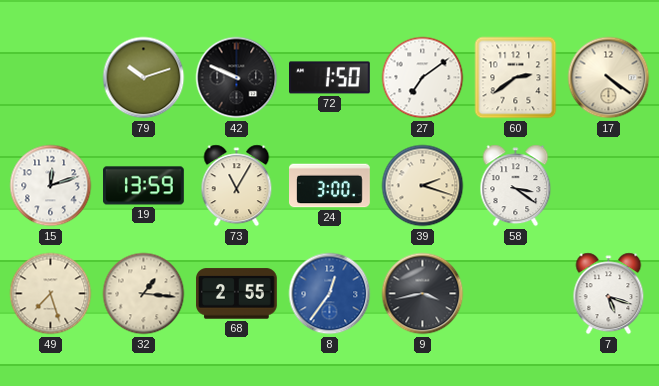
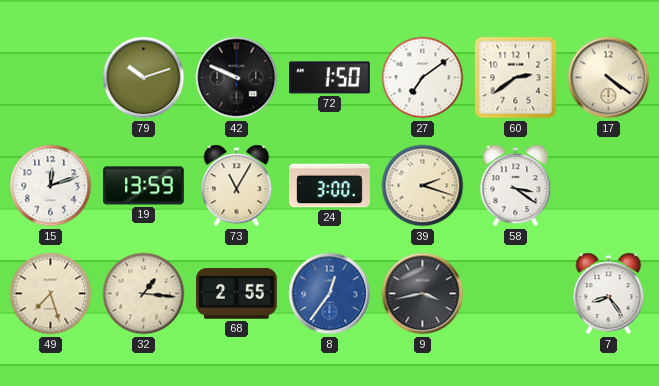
7: 5:18 -> 8:24 (609, 294)
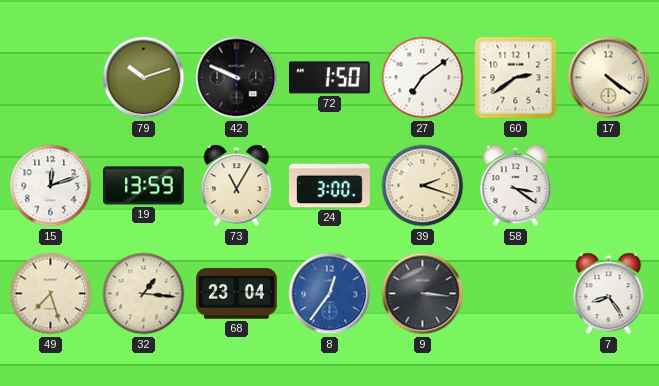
68: 2:55 -> 23:04 (237, 294)
9: 3:43 -> 3:16 (423, 294)
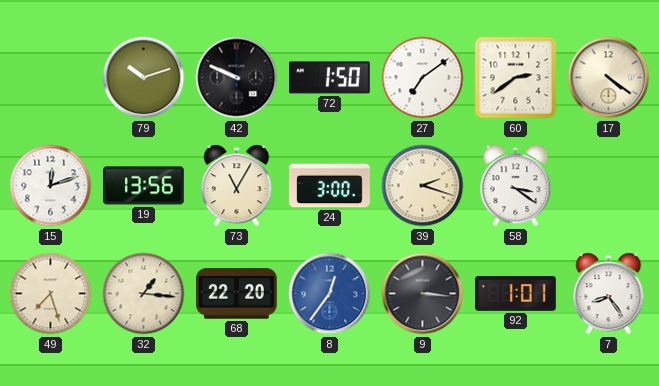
19: 13:59 -> 13:56 (144, 186)
68: 23:04 -> 22:20 (237, 294)
92: none -> 1:01 (516, 293)
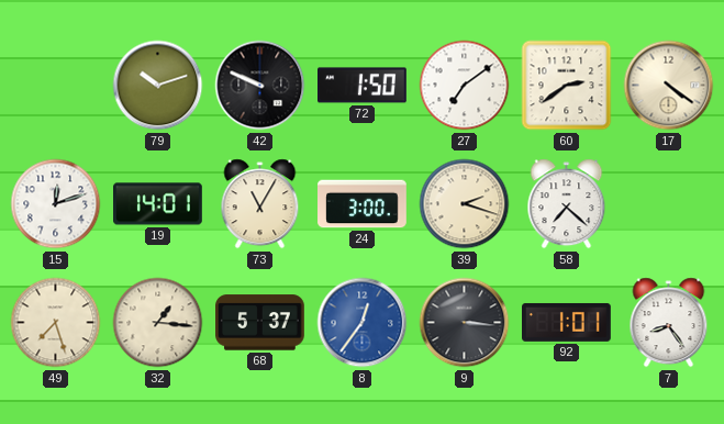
19: 13:56 -> 14:01 (158, 204)
58: 3:21 -> 7:22 (567, 204)
68: 22:20 -> 5:37 (260, 323)
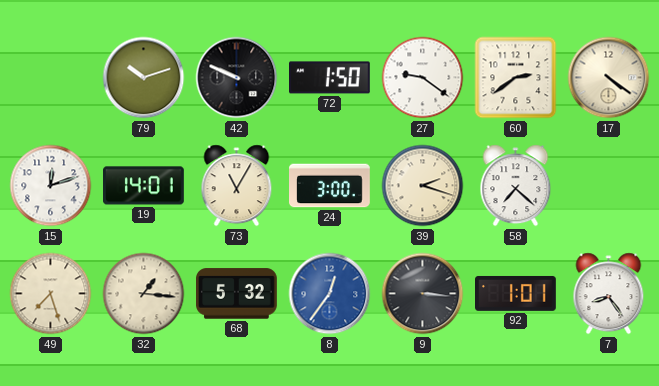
27: 7:09 -> 9:21 (423, 78)
68: 5:37 -> 5:32 (237, 294)
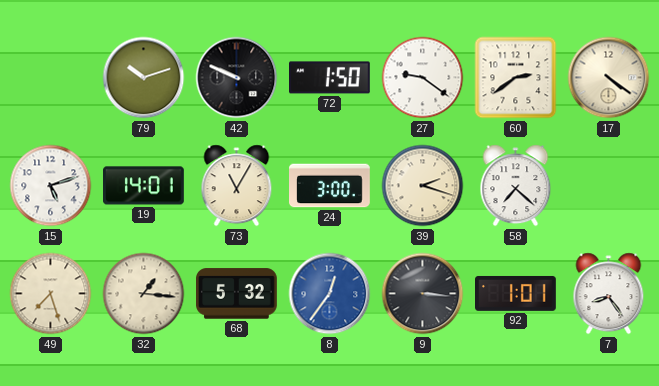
15: 12:12 -> 5:12 (51, 186)
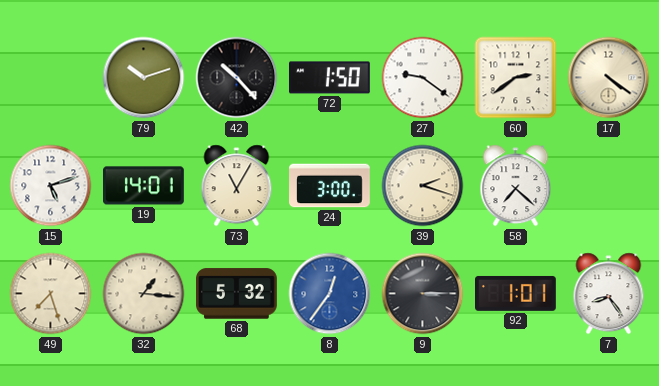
42: 9:49 -> 10:23 (237, 78)
9: 3:16 -> 3:15 (423, 294)
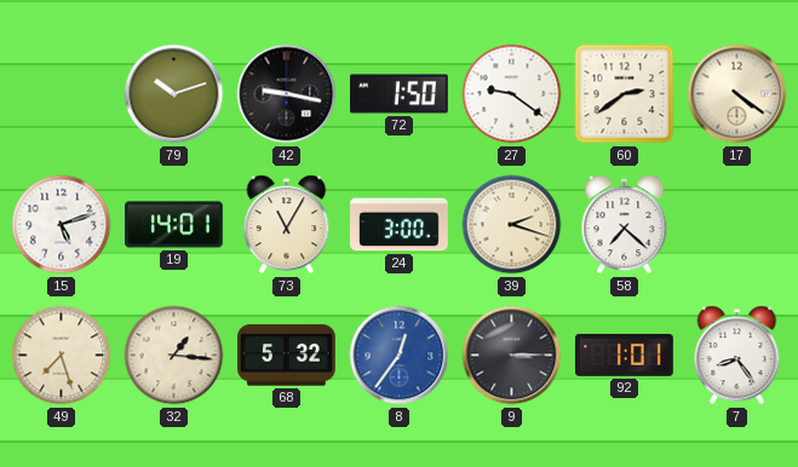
42: 10:23 -> 9:17 (287, 94)
